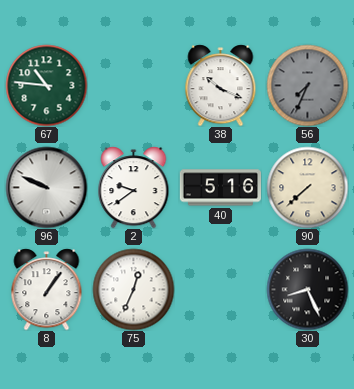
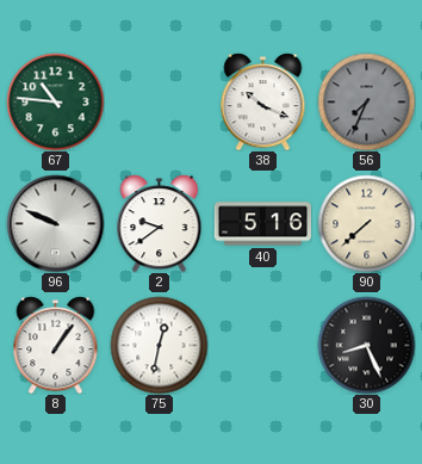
75: 12:34 -> 12:32 (159, 345)
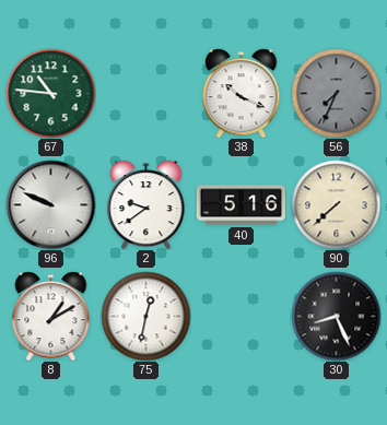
8: 1:06 -> 1:10 (51, 316)
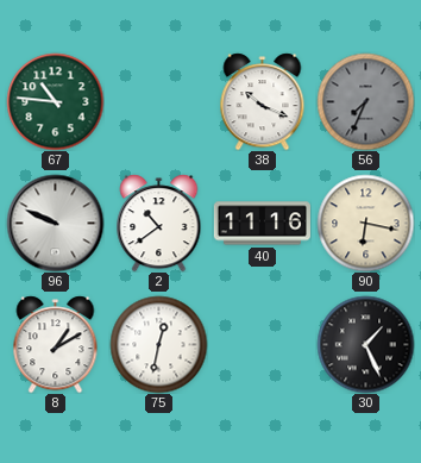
2: 9:39 -> 10:39 (159, 223)
40: 5:16 -> 11:16 (262, 224)
90: 7:38 -> 6:17 (365, 223)
30: 8:26 -> 1:26 (365, 344)
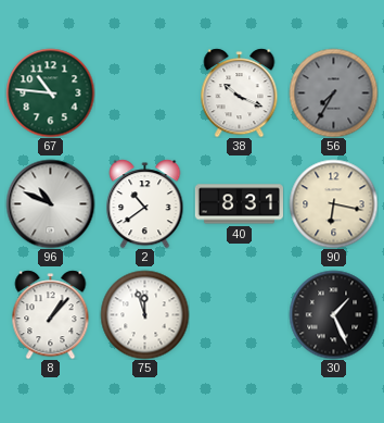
56: 7:34 -> 7:35 (333, 92)
96: 9:49 -> 10:49 (50, 203)
40: 11:16 -> 8:31 (239, 204)
8: 1:10 -> 1:07 (51, 314)
75: 12:32 -> 11:57 (144, 314)
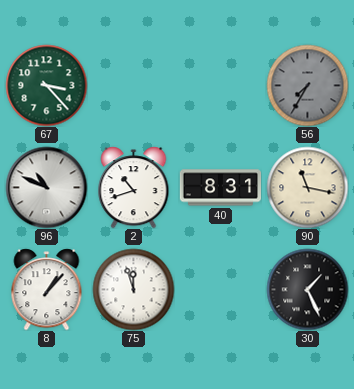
67: 10:46 -> 3:23 (46, 85)
38: 10:19 -> none (240, 92)
2: 10:39 -> 10:42 (134, 187)
90: 6:17 -> 11:17 (307, 187)
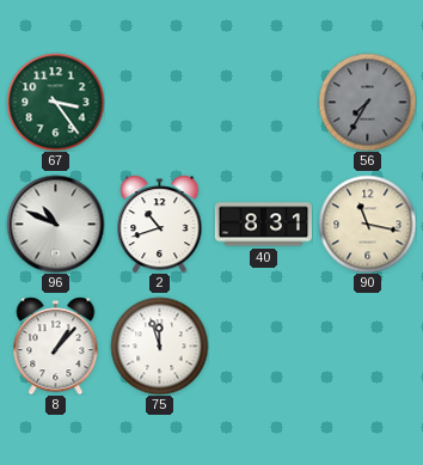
67: 3:23 -> 3:24 (55, 102)
30: 1:26 -> none (307, 289)
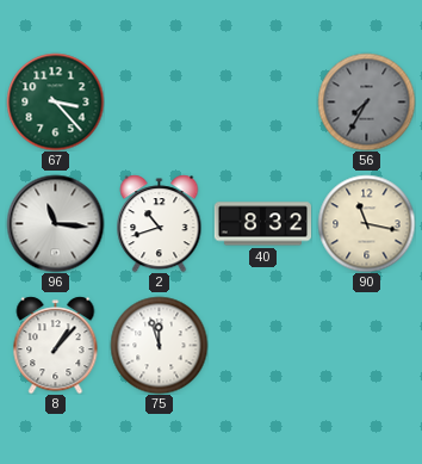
67: 3:24 -> 3:23 (55, 101)
96: 10:49 -> 11:16 (55, 223)
40: 8:31 -> 8:32 (262, 224)
